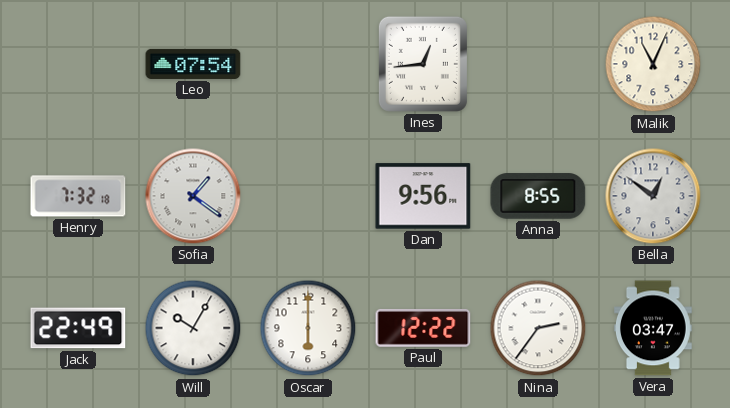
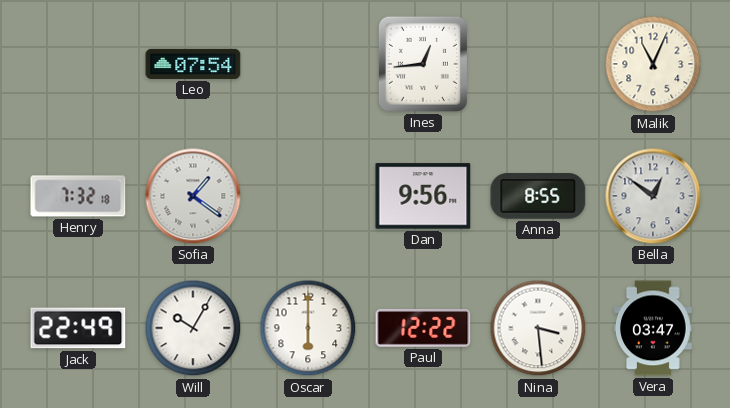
Nina: 2:36 -> 3:29 (538, 328)
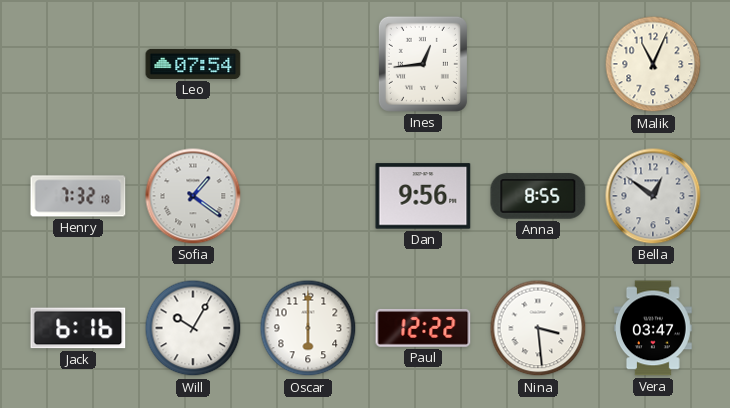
Jack: 22:49 -> 6:16 (78, 328)
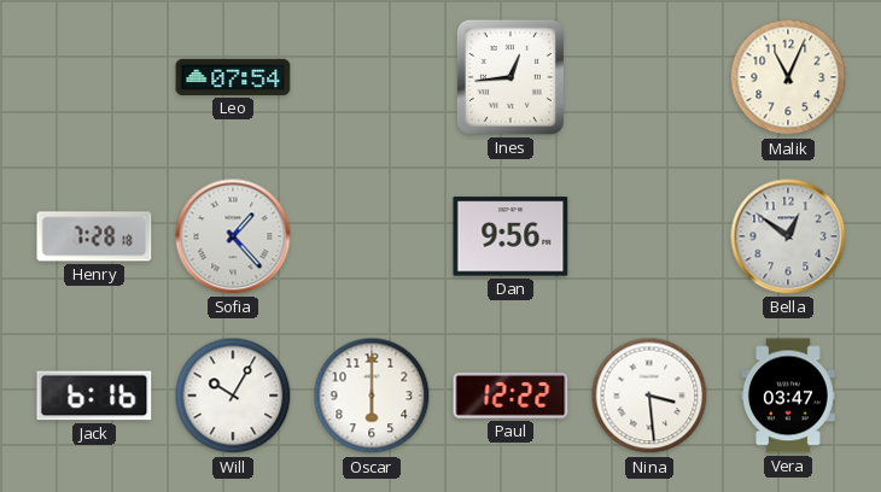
Henry: 7:32 -> 7:28 (94, 236)
Sofia: 1:21 -> 1:23 (233, 236)
Anna: 8:55 -> none (538, 196)
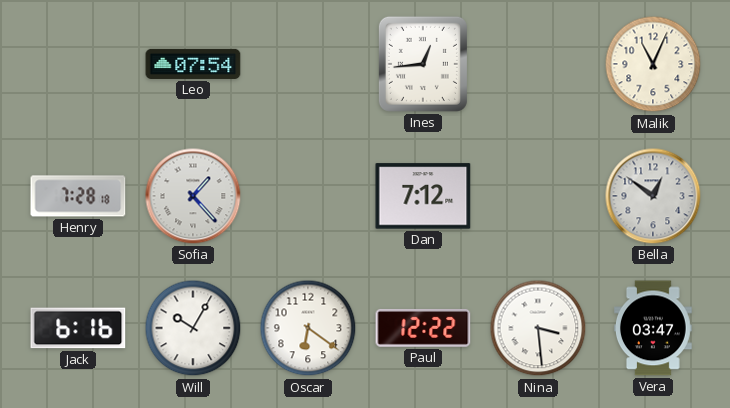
Dan: 9:56 -> 7:12 (423, 196)
Oscar: 6:00 -> 6:21 (308, 328)
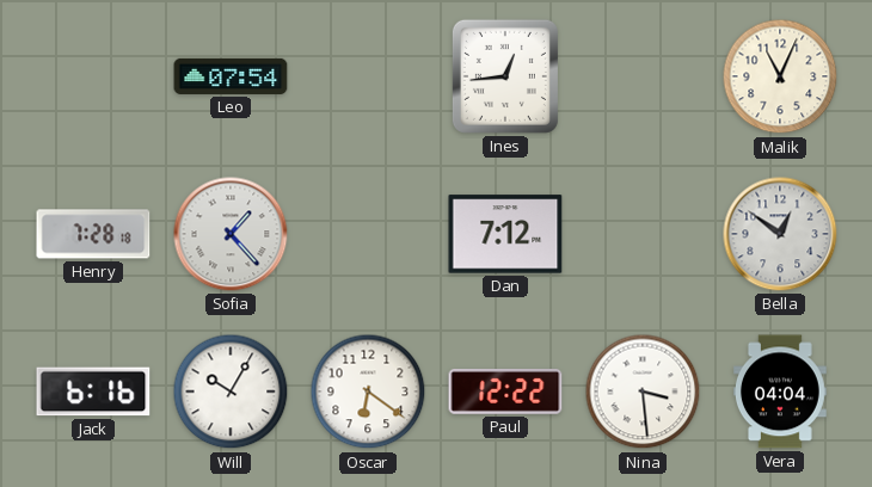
Vera: 03:47 -> 04:04 (781, 392)
